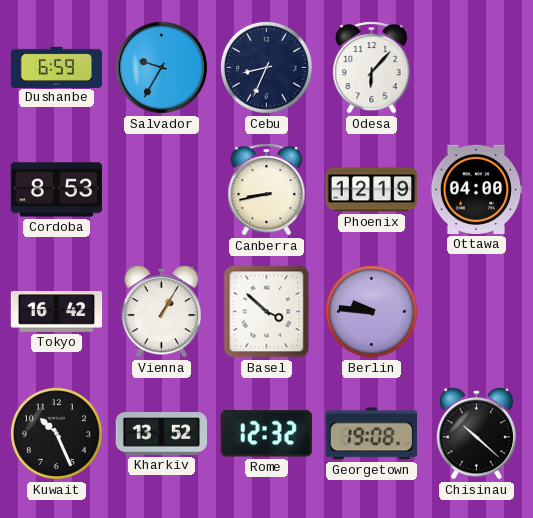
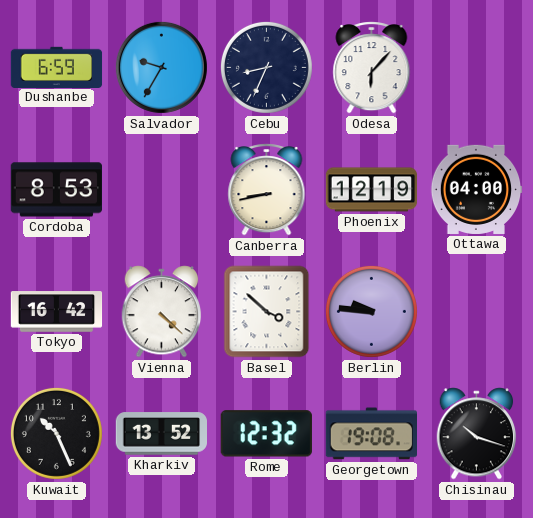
Vienna: 1:05 -> 4:22 (162, 312)
Chisinau: 10:22 -> 10:18 (477, 434)
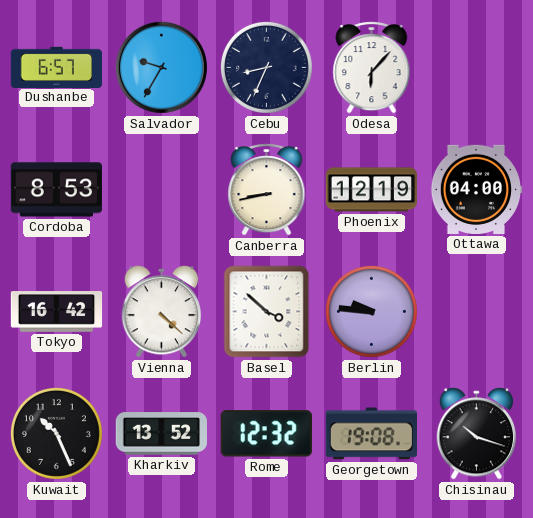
Dushanbe: 6:59 -> 6:57 (57, 67)
